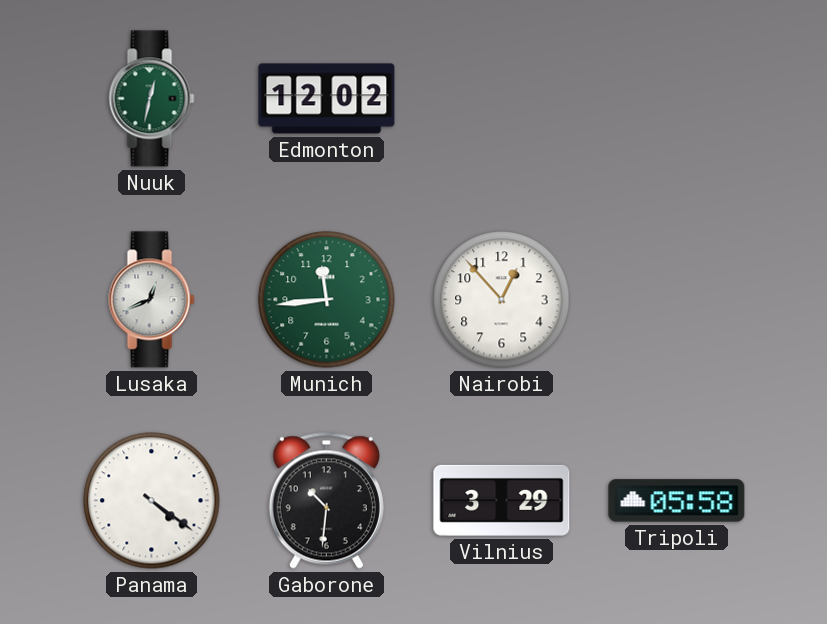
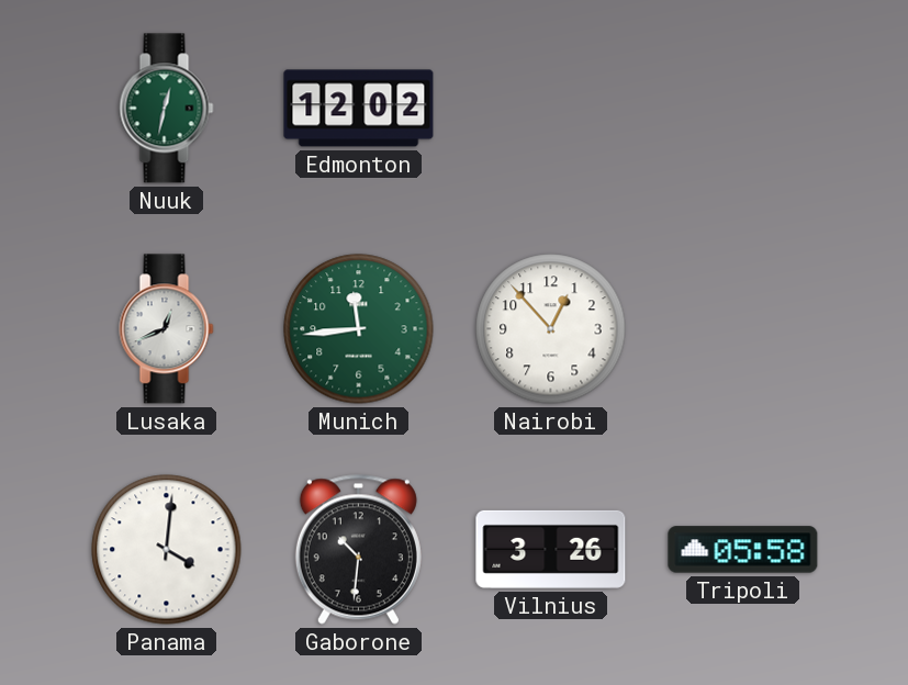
Panama: 4:21 -> 4:01 (167, 550)
Vilnius: 3:29 -> 3:26 (551, 549)
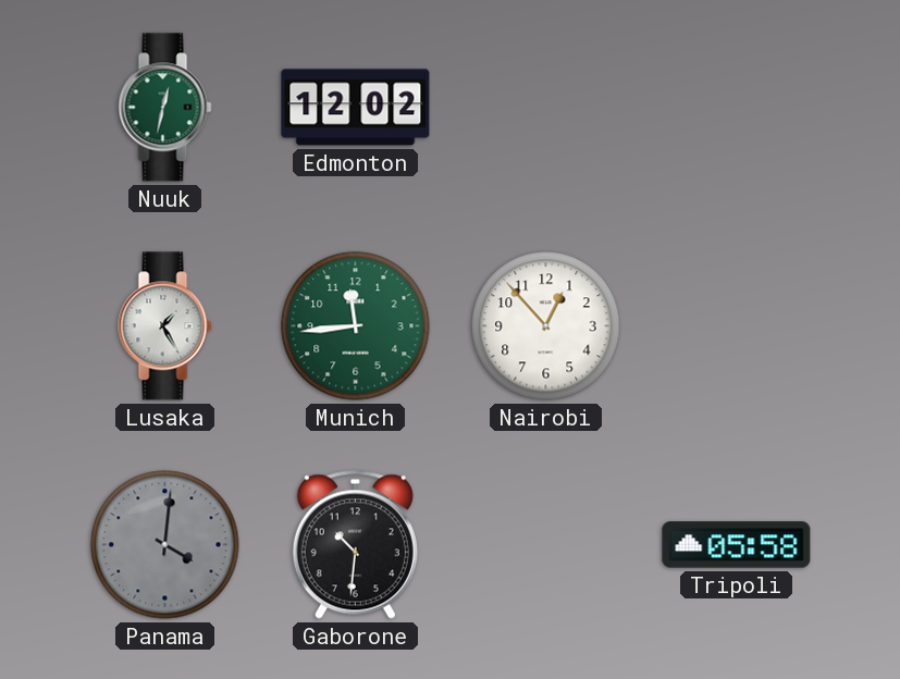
Lusaka: 12:41 -> 1:25 (165, 326)
Panama dial: white -> grey (165, 545)
Vilnius: 3:26 -> none (551, 549)
